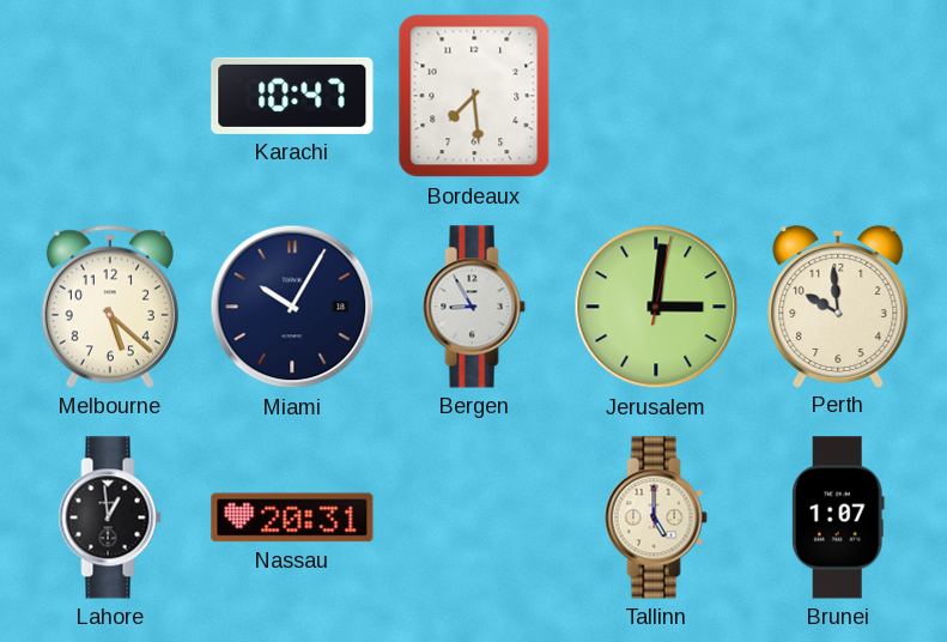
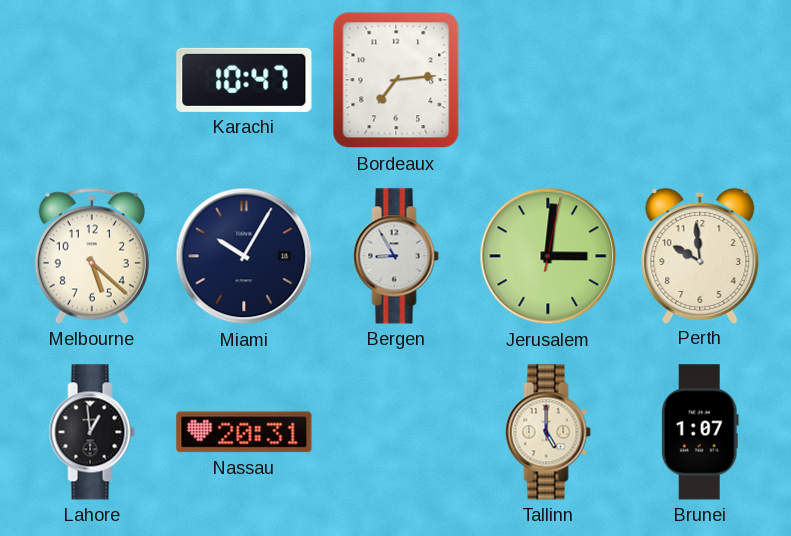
Bordeaux: 7:29 -> 7:14 (396, 80)
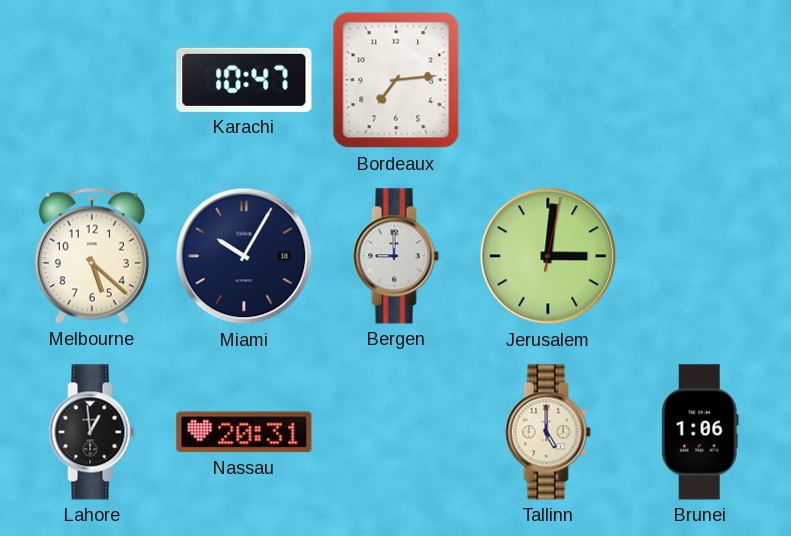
Bergen: 8:55 -> 9:00 (396, 256)
Perth: 9:59 -> none (700, 255)
Brunei: 1:07 -> 1:06 (700, 432)
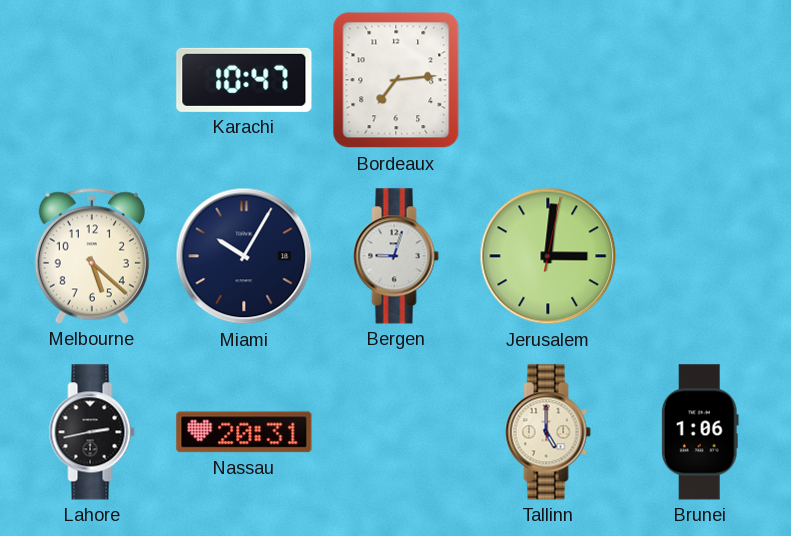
Bergen: 9:00 -> 9:03 (396, 256)
Lahore: 12:59 -> 2:43 (92, 432)
